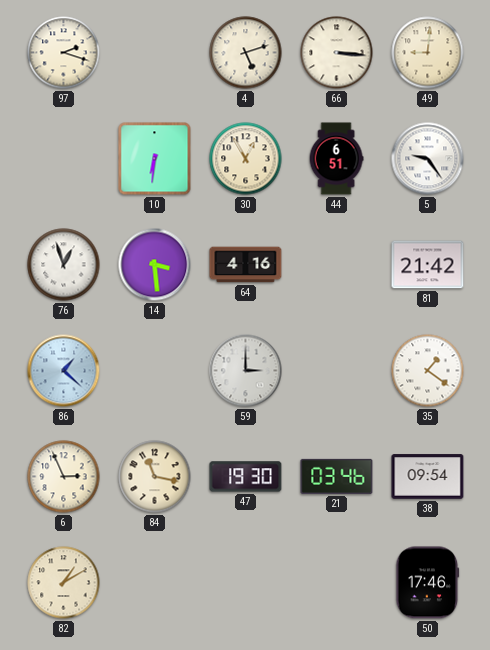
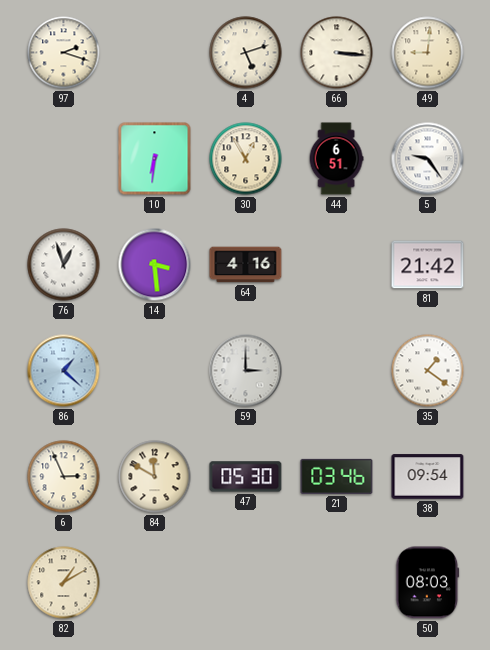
84: 11:17 -> 11:50 (155, 477)
47: 19:30 -> 05:30 (246, 477)
50: 17:46 -> 08:03 (428, 583)
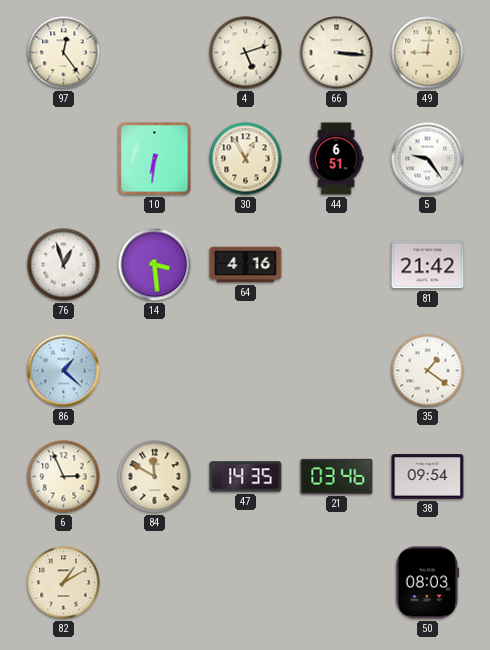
97: 2:18 -> 12:24 (64, 53)
59: 3:00 -> none (246, 371)
47: 05:30 -> 14:35 (246, 477)
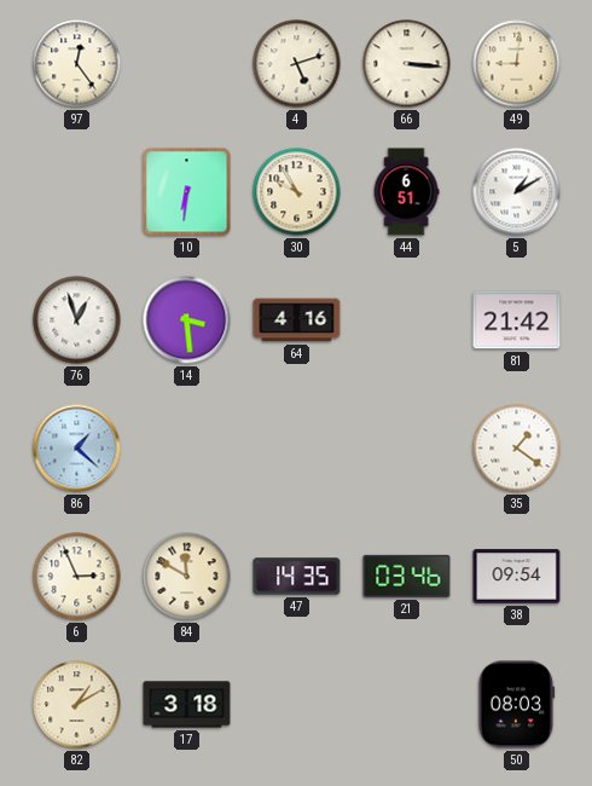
30: 12:55 -> 9:55 (297, 192)
5: 9:24 -> 1:10 (517, 192)
17: none -> 3:18 (187, 705)
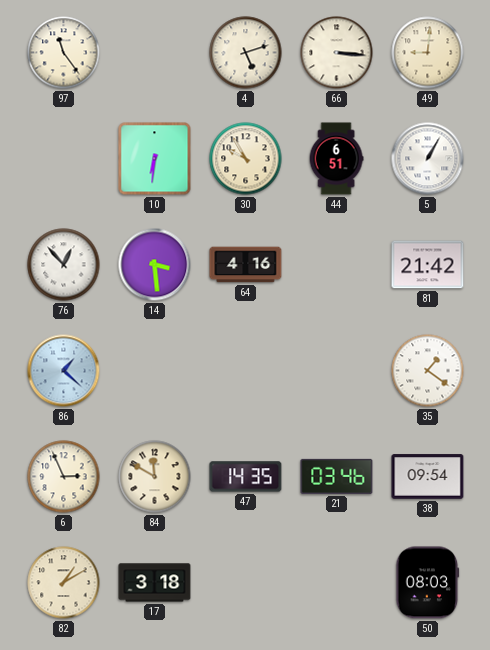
97: 12:24 -> 11:24 (64, 53)
5: 1:10 -> 1:05 (428, 159)
76: 12:57 -> 12:53 (64, 265)
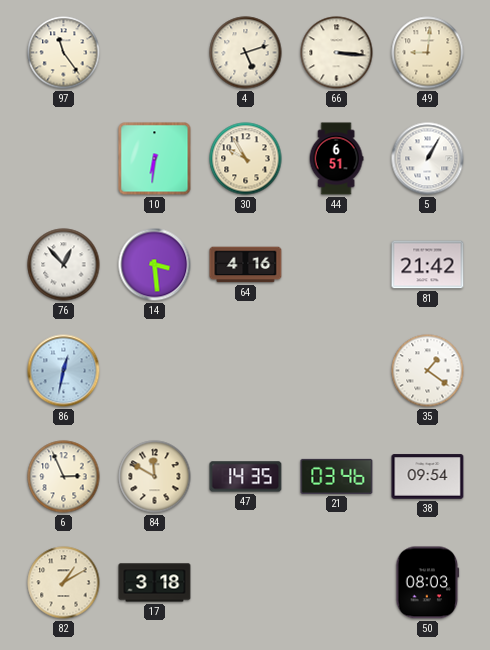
86: 1:22 -> 12:32 (64, 371)
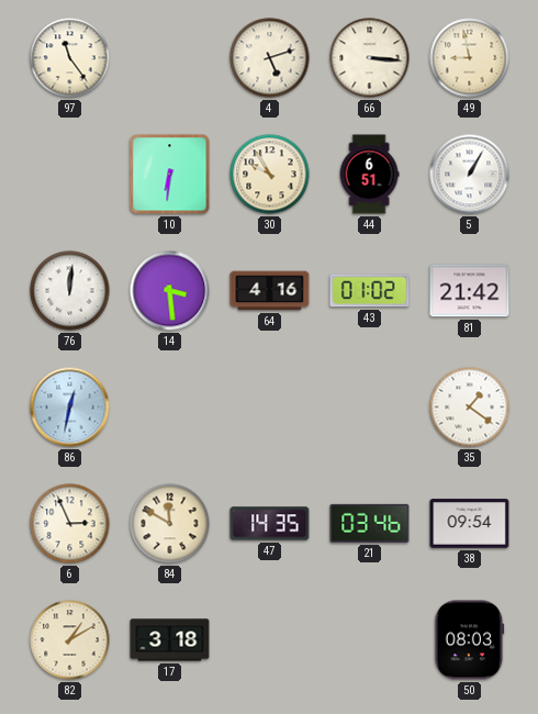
49: 9:01 -> 8:58 (470, 58)
76: 12:53 -> 12:01 (70, 291)
43: none -> 01:02 (370, 291)
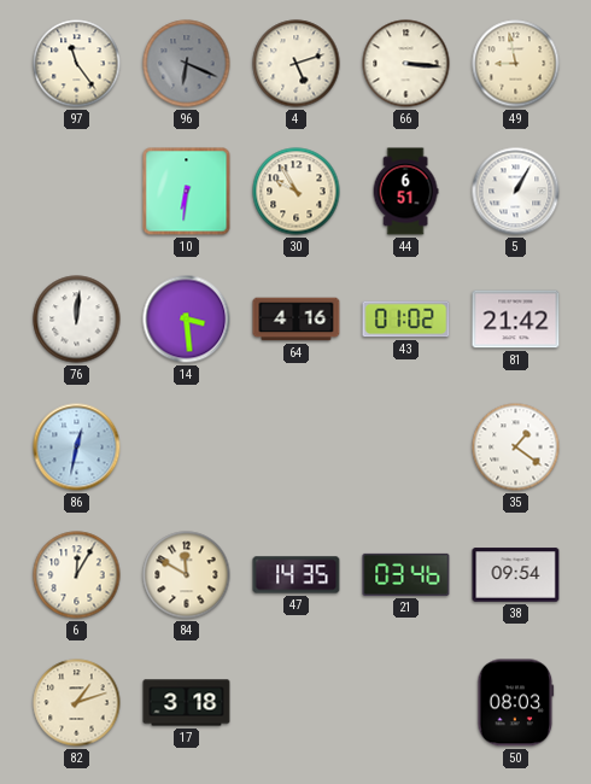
96: none -> 6:19 (187, 64)
6: 2:56 -> 12:05 (77, 575)
82: 1:10 -> 1:12 (77, 703)
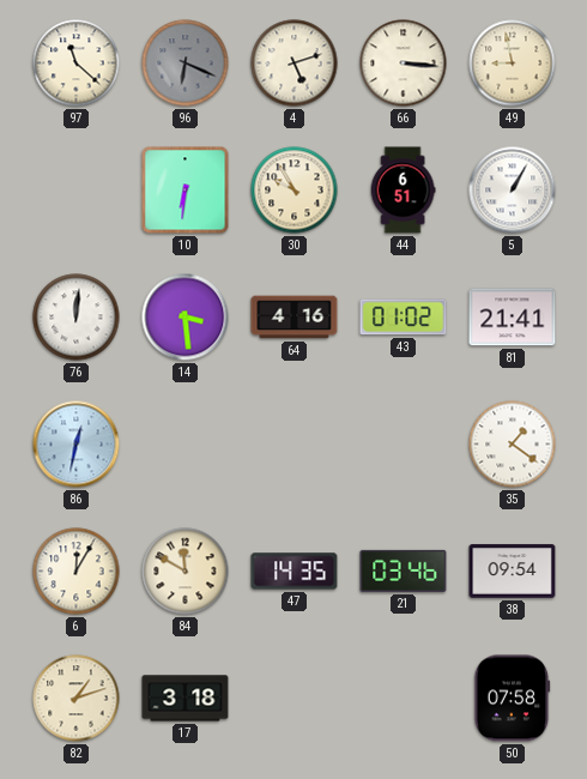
97: 11:24 -> 11:22 (77, 64)
81: 21:42 -> 21:41 (513, 318)
50: 08:03 -> 07:58 (513, 699)
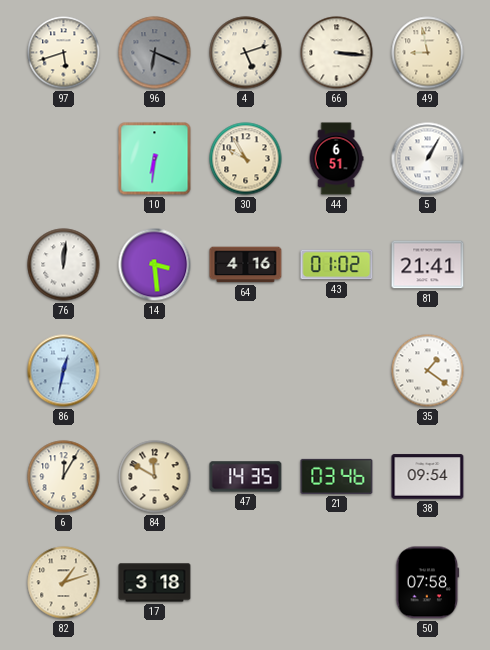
97: 11:22 -> 5:42 (64, 53)
